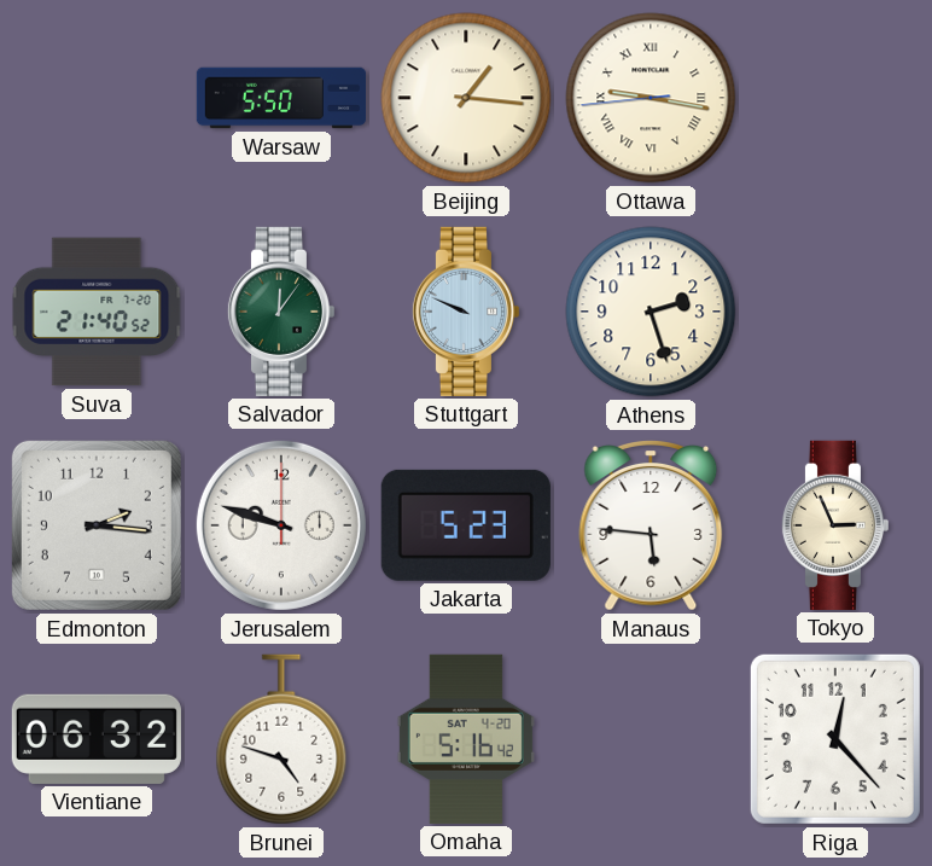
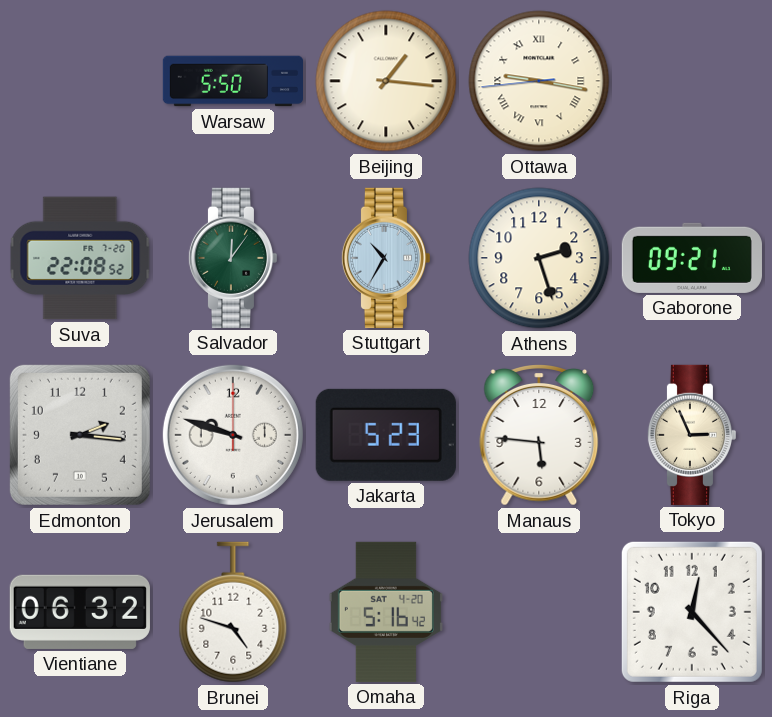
Suva: 21:40 -> 22:08 (80, 258)
Stuttgart: 9:49 -> 10:35 (385, 258)
Gaborone: none -> 09:21 (692, 258)
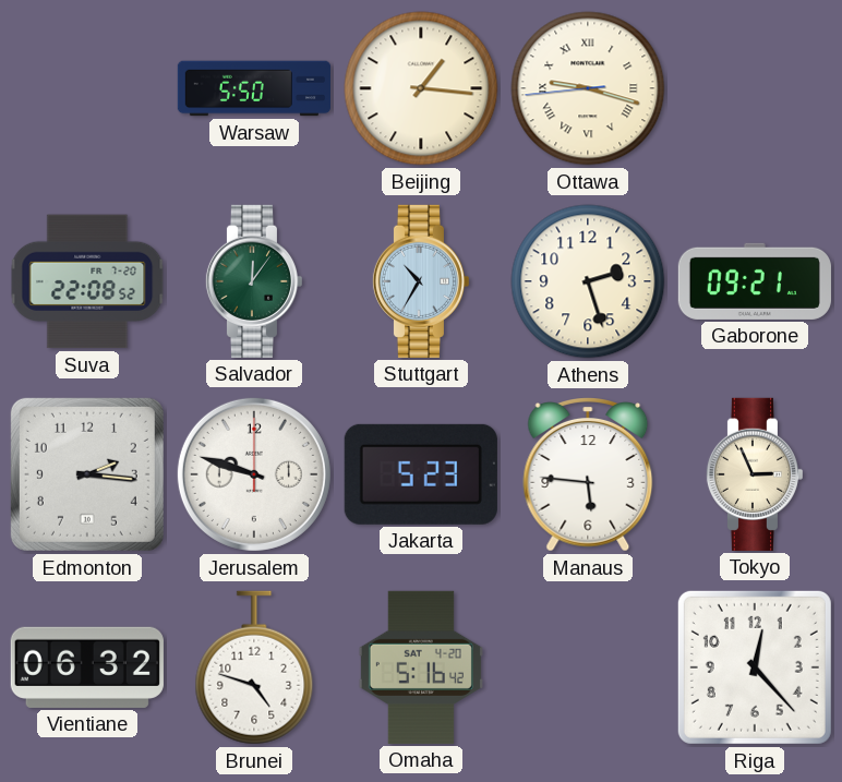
Ottawa: 9:16 -> 9:17 (588, 88)
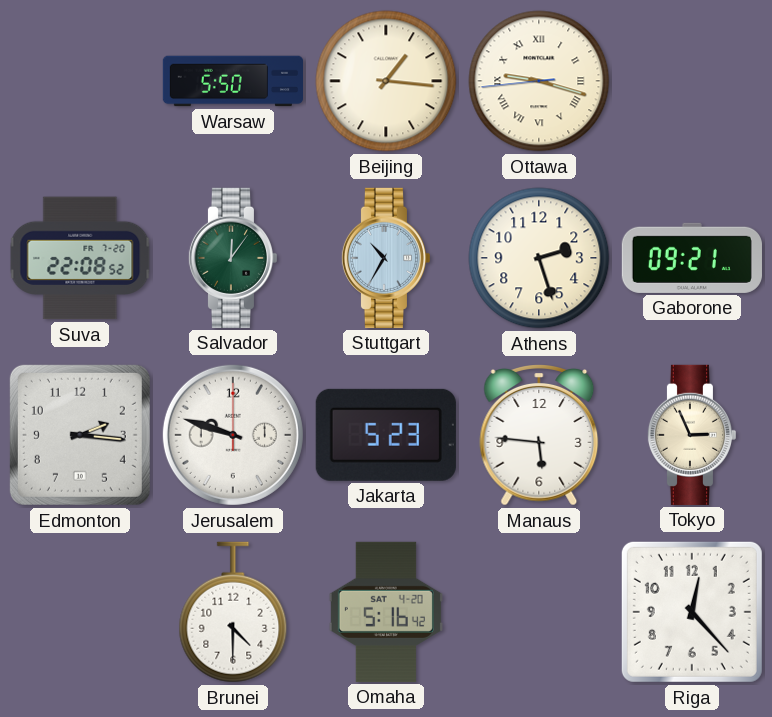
Vientiane: 06:32 -> none (87, 667)
Brunei: 4:48 -> 4:30 (233, 612)
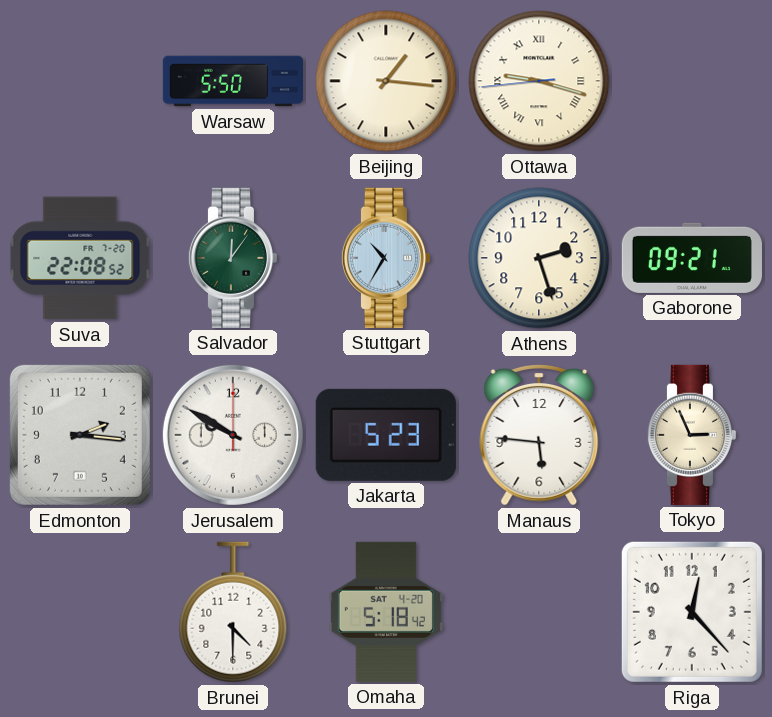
Jerusalem: 9:48 -> 9:50 (233, 435)
Omaha: 5:16 -> 5:18 (386, 612)
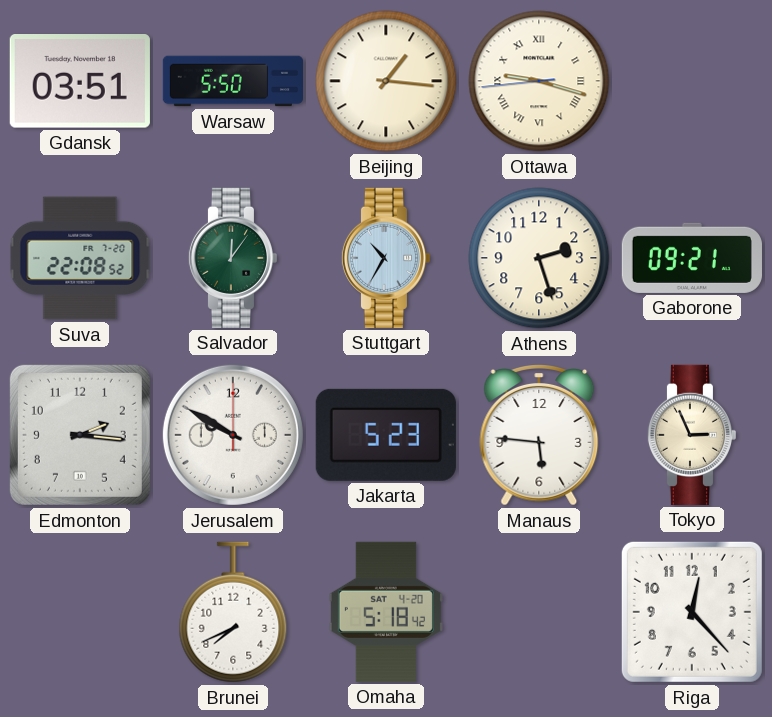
Gdansk: none -> 03:51 (80, 81)
Brunei: 4:30 -> 7:41 (233, 612)
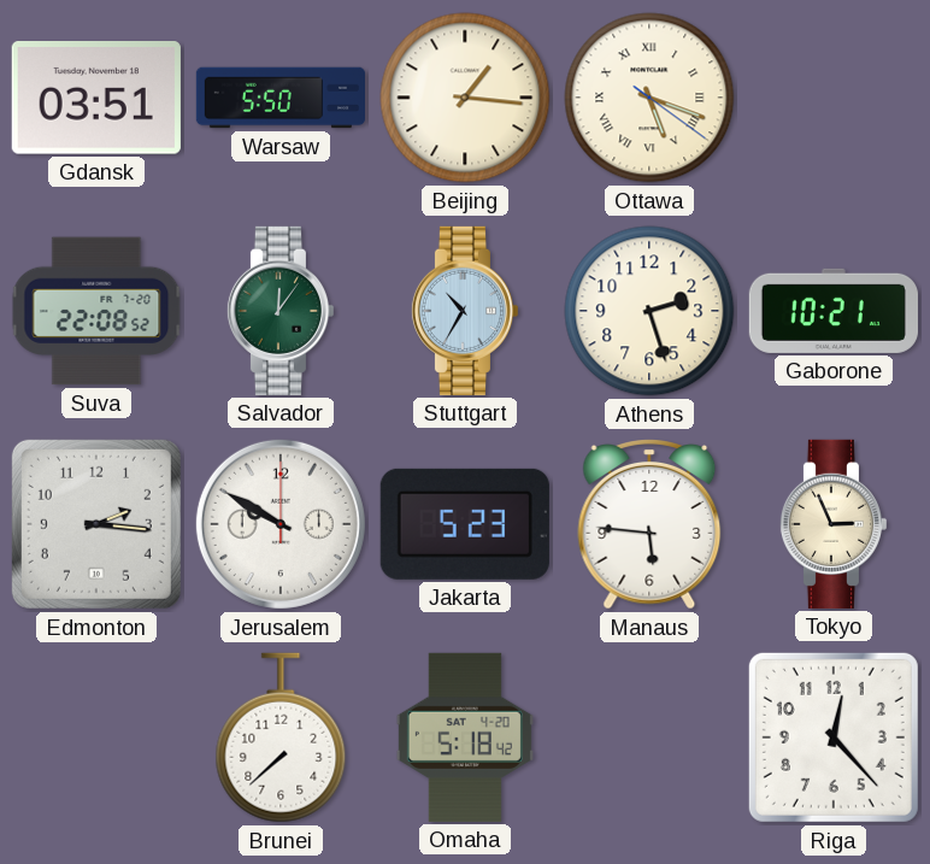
Ottawa: 9:17 -> 5:18 (649, 98)
Gaborone: 09:21 -> 10:21 (834, 311)
Brunei: 7:41 -> 7:38 (281, 737)
